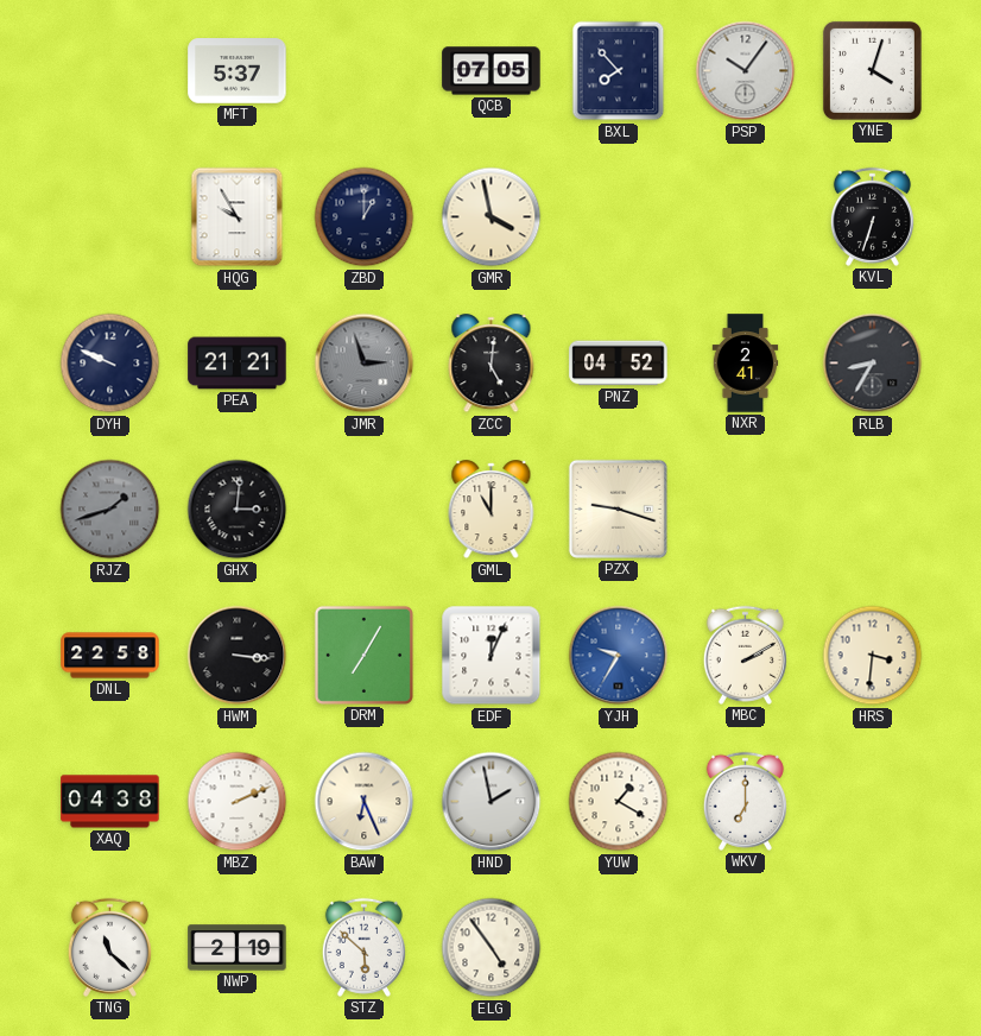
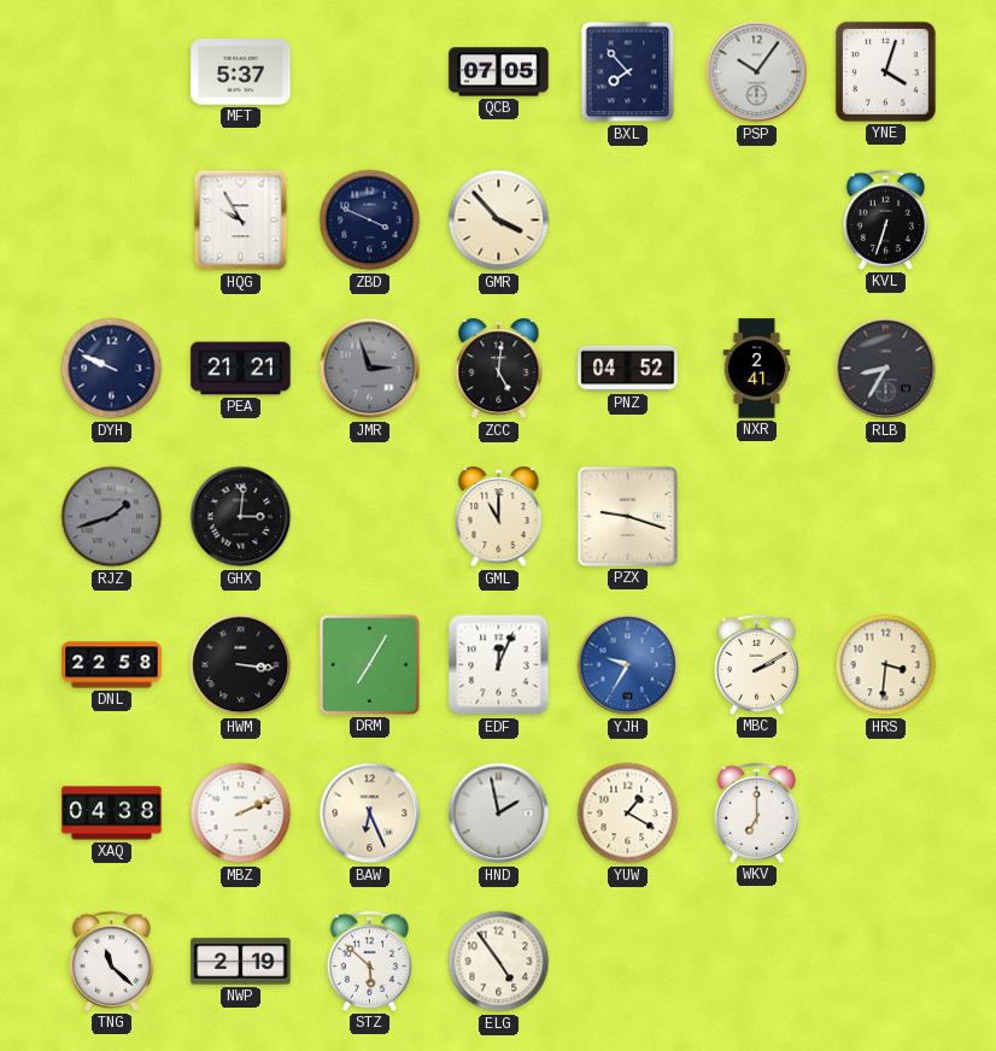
ZBD: 1:00 -> 3:49 (370, 221)
GMR: 3:58 -> 3:53 (499, 221)
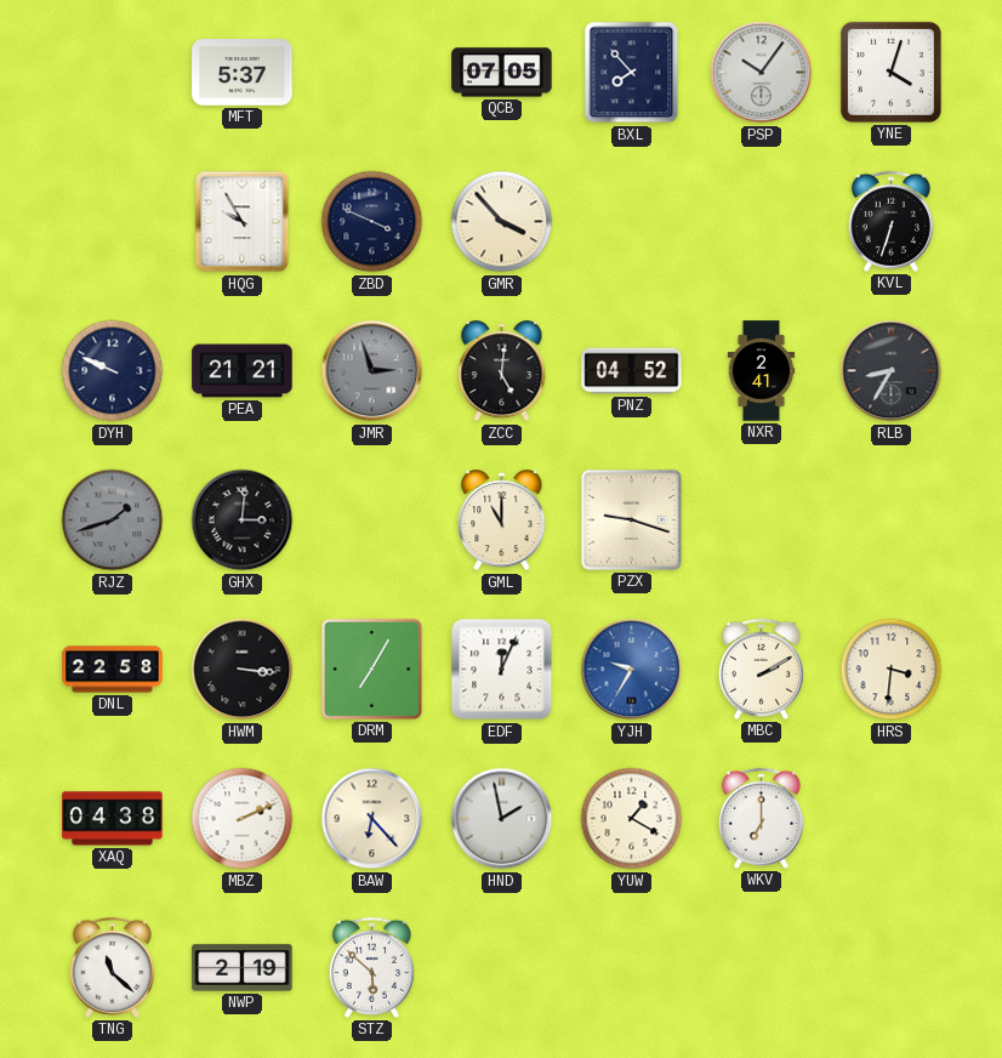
BAW: 6:26 -> 6:23 (372, 819)
ELG: 4:54 -> none (499, 962)
